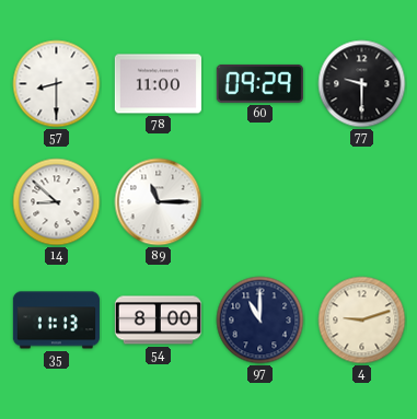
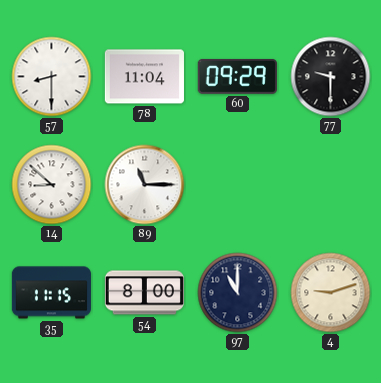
78: 11:00 -> 11:04 (144, 77)
35: 11:13 -> 11:15 (51, 293)
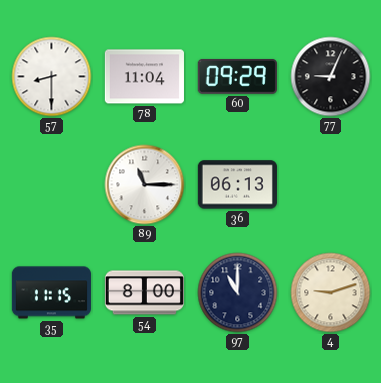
77: 9:30 -> 9:04 (331, 77)
14: 8:52 -> none (52, 185)
36: none -> 06:13 (237, 185)
